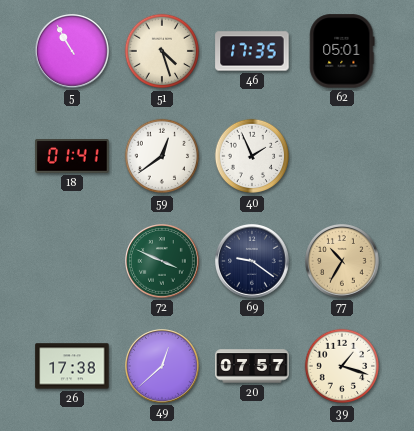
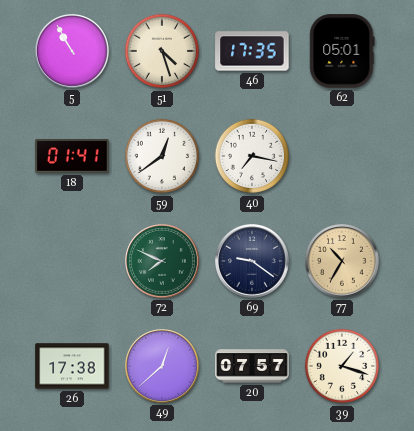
40: 1:56 -> 7:17 (252, 156)
72: 3:49 -> 7:49 (163, 262)
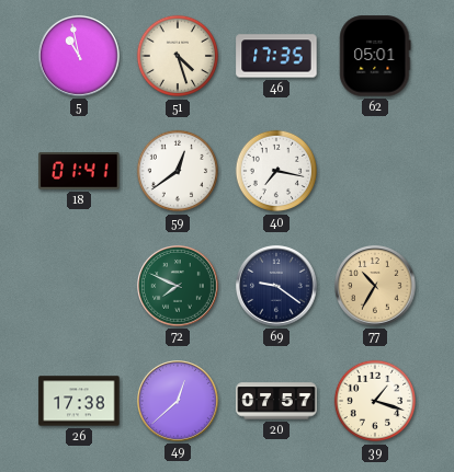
5: 10:55 -> 10:58 (80, 57)
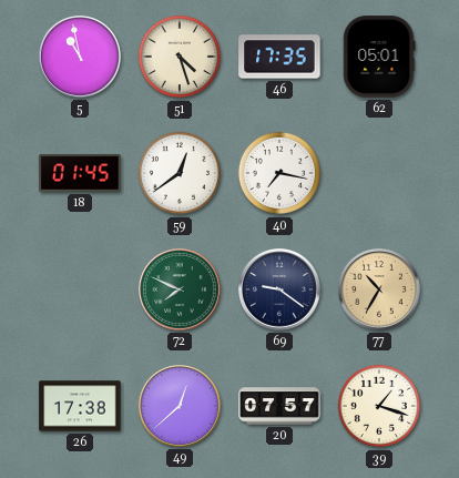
18: 01:41 -> 01:45 (80, 173)
